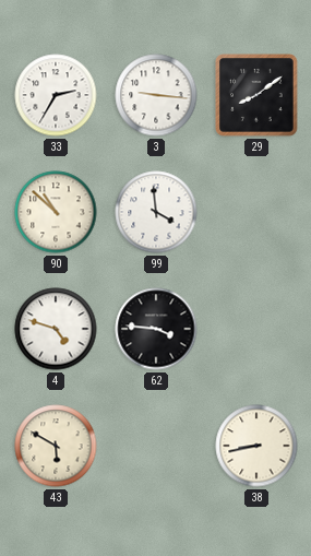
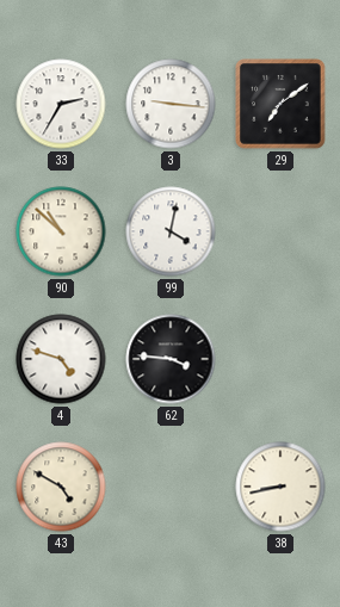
29: 8:09 -> 7:09 (280, 104)
99: 3:59 -> 4:02 (171, 231)
43: 5:50 -> 4:50 (61, 487)
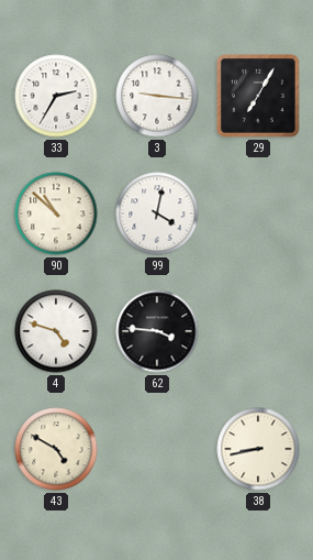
29: 7:09 -> 7:05 (258, 96)
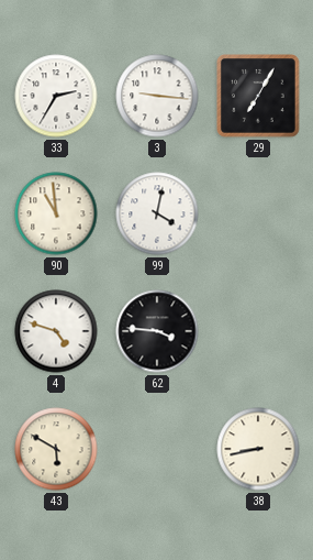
90: 10:52 -> 10:59 (56, 213)
43: 4:50 -> 5:50 (56, 449)
